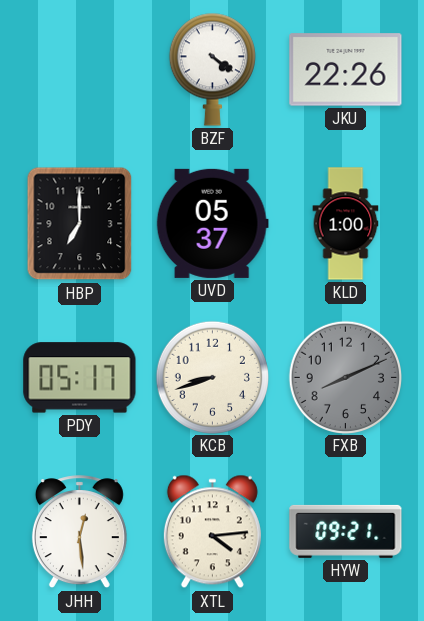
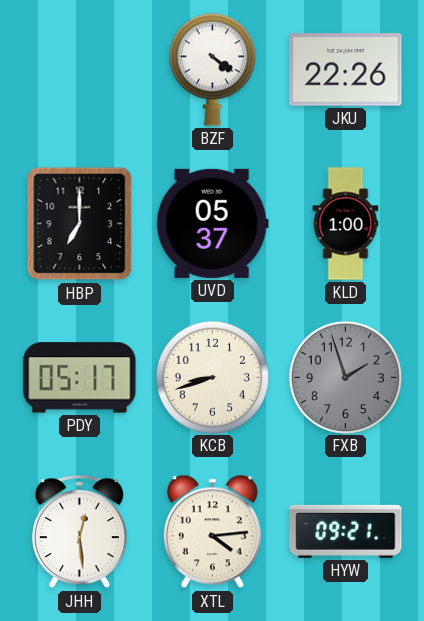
FXB: 8:11 -> 1:57 (345, 377)
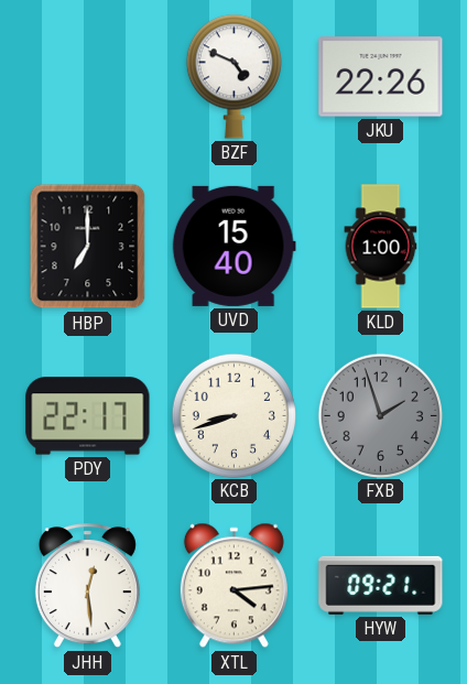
BZF: 4:21 -> 4:49 (233, 76)
UVD: 05:37 -> 15:40 (233, 246)
PDY: 05:17 -> 22:17 (88, 416)
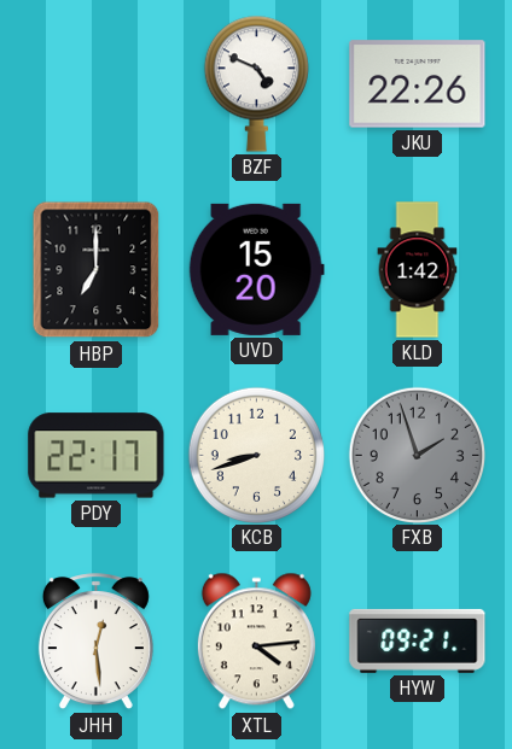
UVD: 15:40 -> 15:20 (256, 269)
KLD: 1:00 -> 1:42 (418, 270)
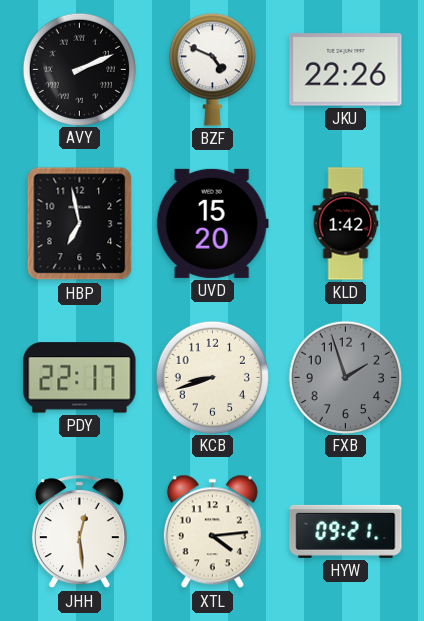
AVY: none -> 2:11 (79, 69)
HBP: 7:00 -> 6:58 (80, 224)
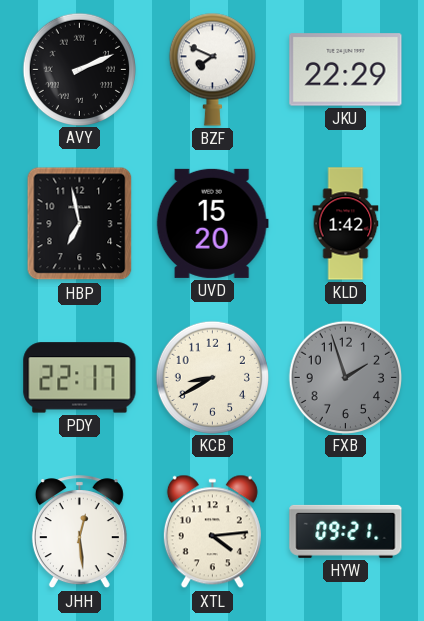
BZF: 4:49 -> 7:49 (212, 69)
JKU: 22:26 -> 22:29 (346, 70)
KCB: 8:42 -> 8:40 (212, 377)
